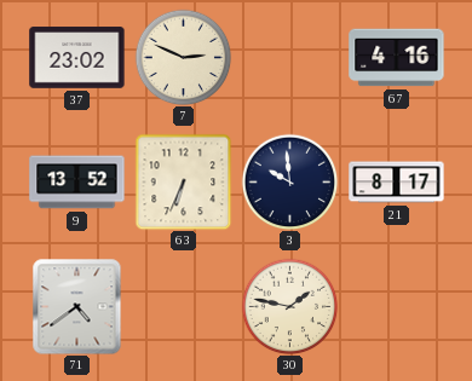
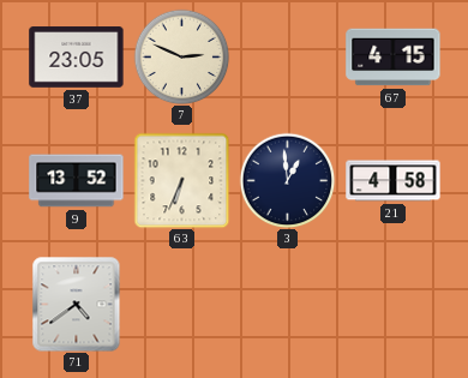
37: 23:02 -> 23:05 (77, 58)
67: 4:16 -> 4:15 (394, 58)
3: 9:59 -> 12:59 (287, 180)
21: 8:17 -> 4:58 (394, 181)
30: 1:47 -> none (289, 306)
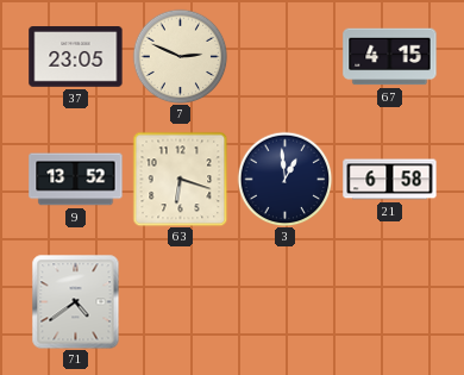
63: 6:34 -> 6:18 (180, 179)
21: 4:58 -> 6:58 (390, 180)
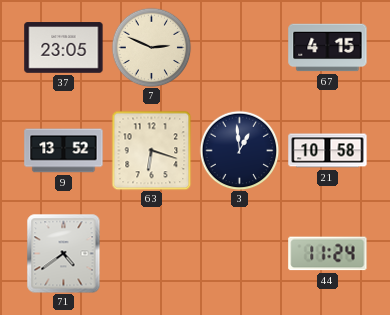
21: 6:58 -> 10:58 (328, 151)
44: none -> 11:24 (328, 254)
